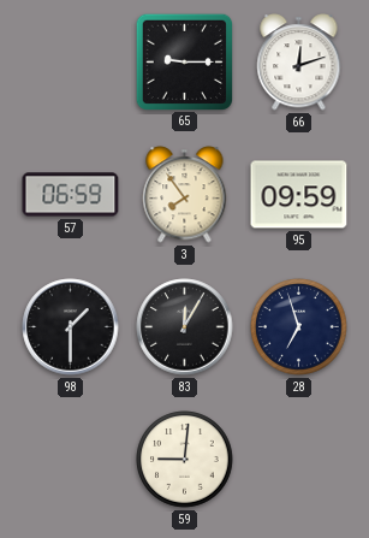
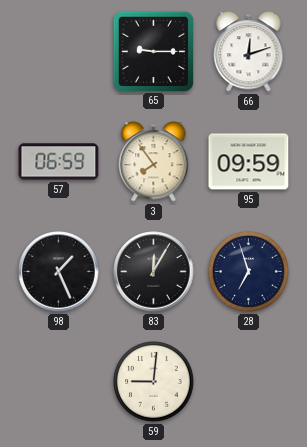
98: 1:30 -> 1:26 (59, 272)
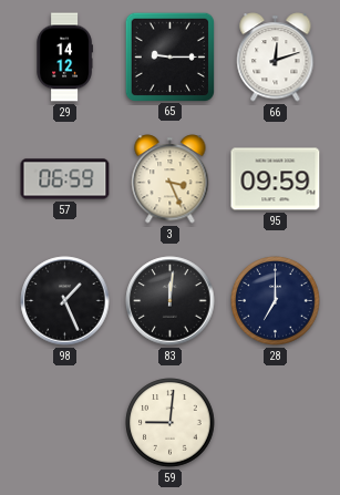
29: none -> 14:12 (64, 58)
3: 7:54 -> 3:26 (171, 179)
83: 12:05 -> 12:01 (171, 301)
28: 6:57 -> 7:00 (276, 301)
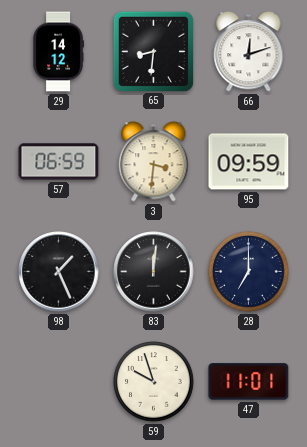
65: 9:15 -> 8:31 (153, 51)
3: 3:26 -> 3:31 (154, 162)
59: 9:01 -> 9:57 (154, 382)
47: none -> 11:01 (249, 382)
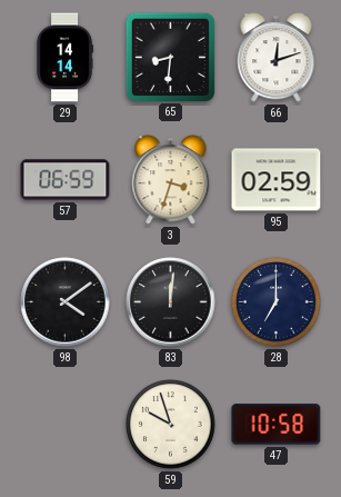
29: 14:12 -> 14:14 (64, 58)
3: 3:31 -> 3:33 (171, 180)
95: 09:59 -> 02:59 (277, 180)
98: 1:26 -> 4:09 (66, 302)
47: 11:01 -> 10:58 (277, 425)
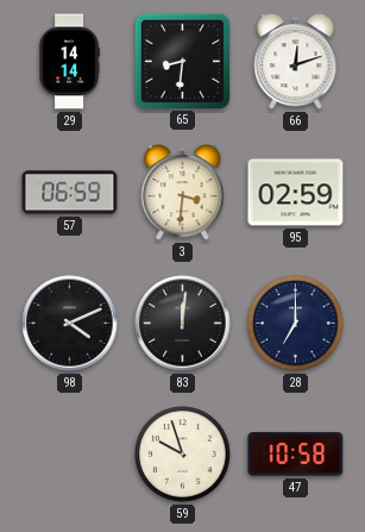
3: 3:33 -> 3:31 (183, 193)
98: 4:09 -> 4:11 (70, 324)
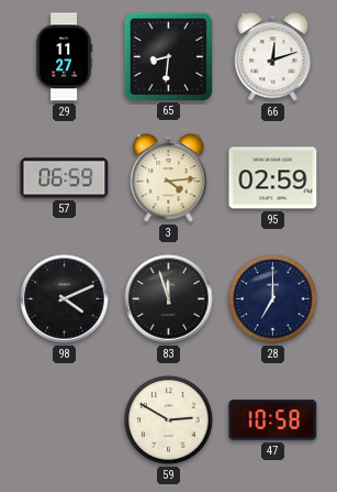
29: 14:14 -> 11:27 (64, 57)
3: 3:31 -> 4:14 (169, 178)
83: 12:01 -> 11:57 (169, 299)
59: 9:57 -> 2:50 (169, 420)
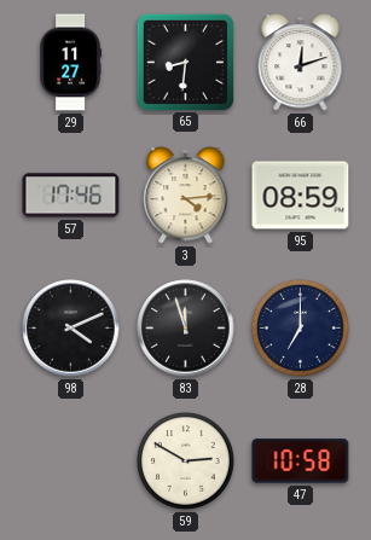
57: 06:59 -> 17:46 (71, 196)
95: 02:59 -> 08:59 (301, 196)
